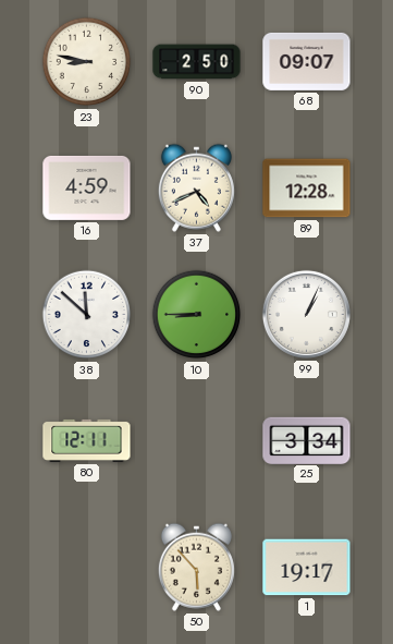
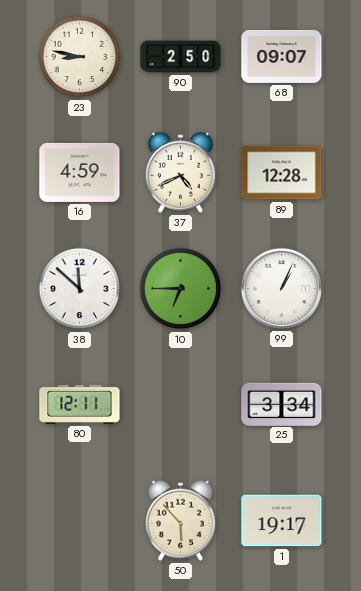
10: 8:45 -> 6:45 (181, 289)
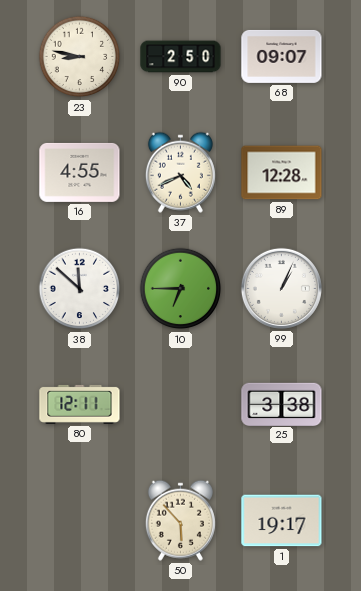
16: 4:59 -> 4:55 (80, 172)
25: 3:34 -> 3:38 (282, 404)
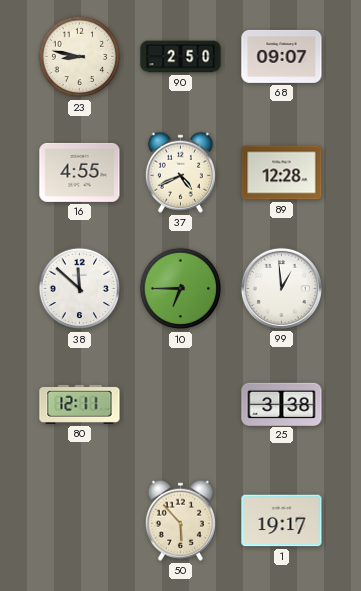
99: 1:04 -> 12:59 (281, 288)
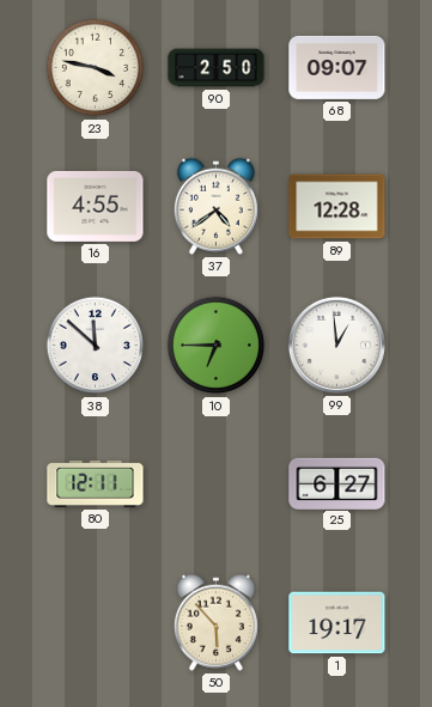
23: 8:47 -> 3:47 (96, 68)
37: 4:41 -> 4:39 (215, 206)
25: 3:38 -> 6:27 (337, 483)
